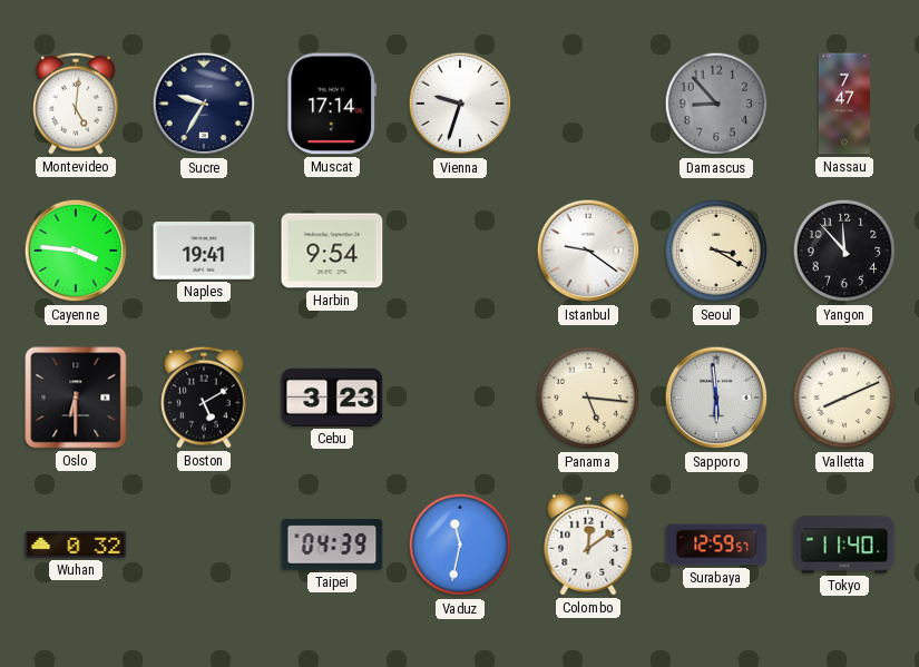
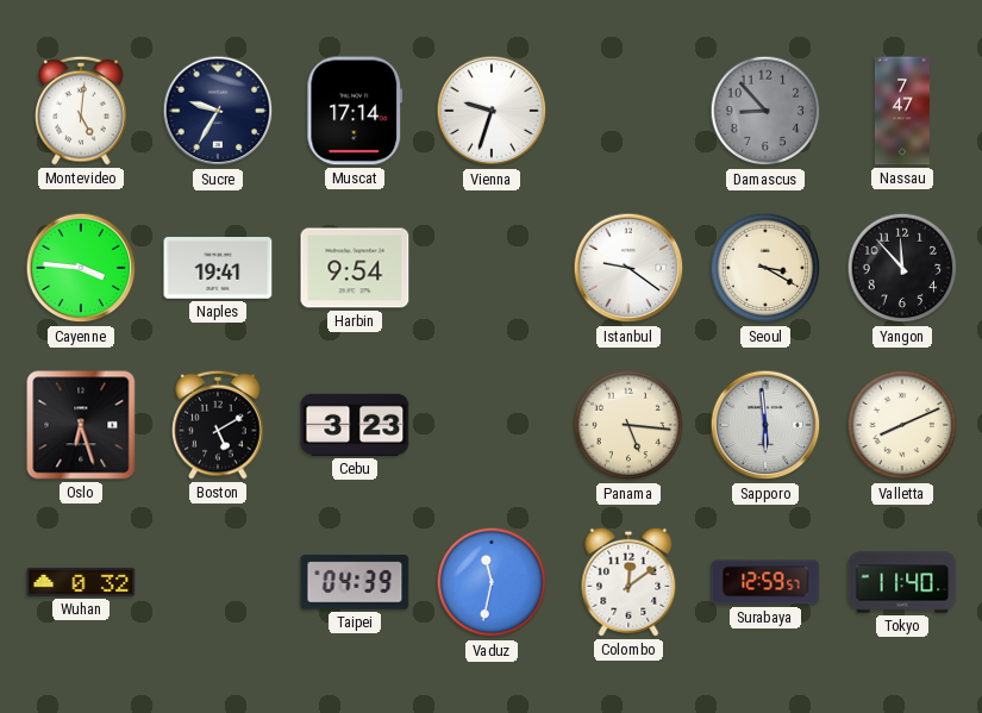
Oslo: 6:30 -> 6:27 (81, 425)
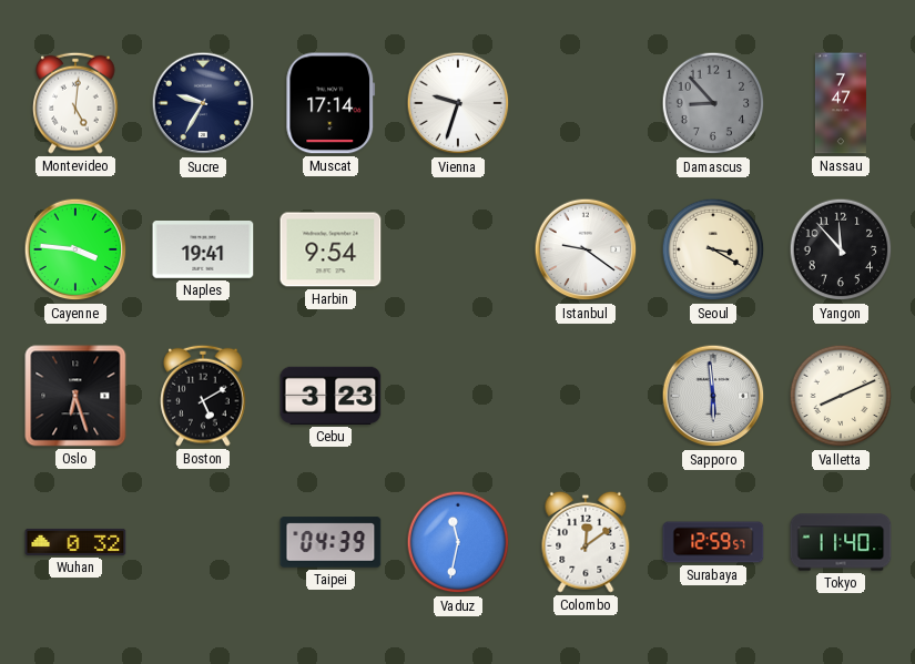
Panama: 5:16 -> none (628, 425)
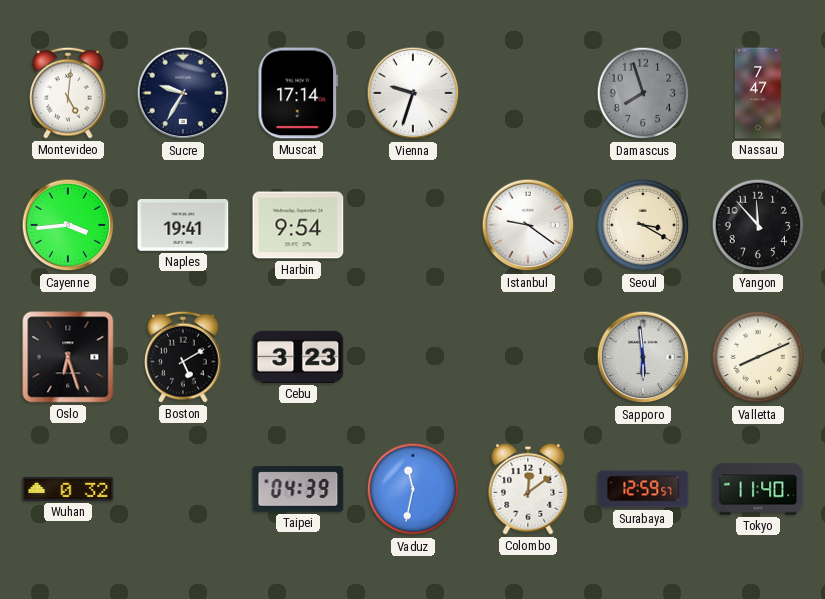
Damascus: 8:53 -> 7:57 (643, 93)
Cayenne: 3:46 -> 3:44 (68, 225)
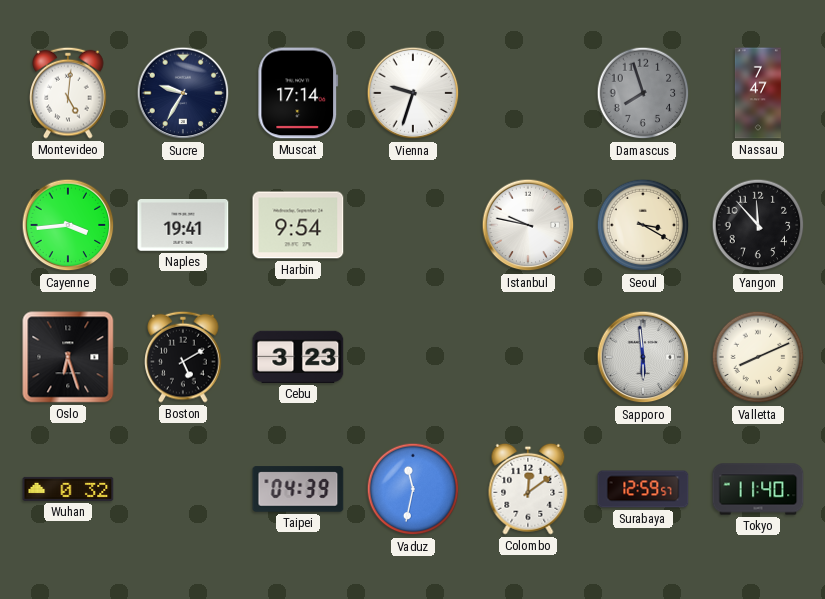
Istanbul: 9:21 -> 9:47 (528, 225)
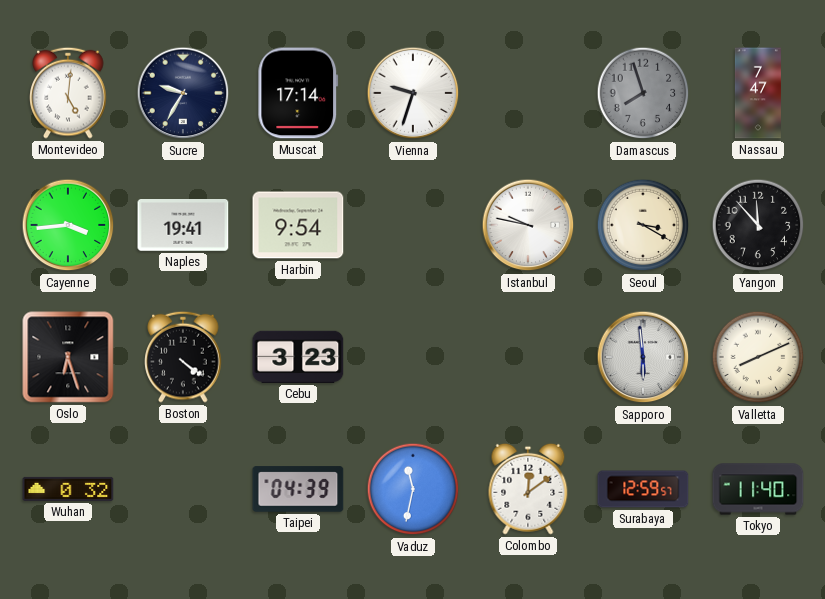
Boston: 5:10 -> 4:21 (183, 357)
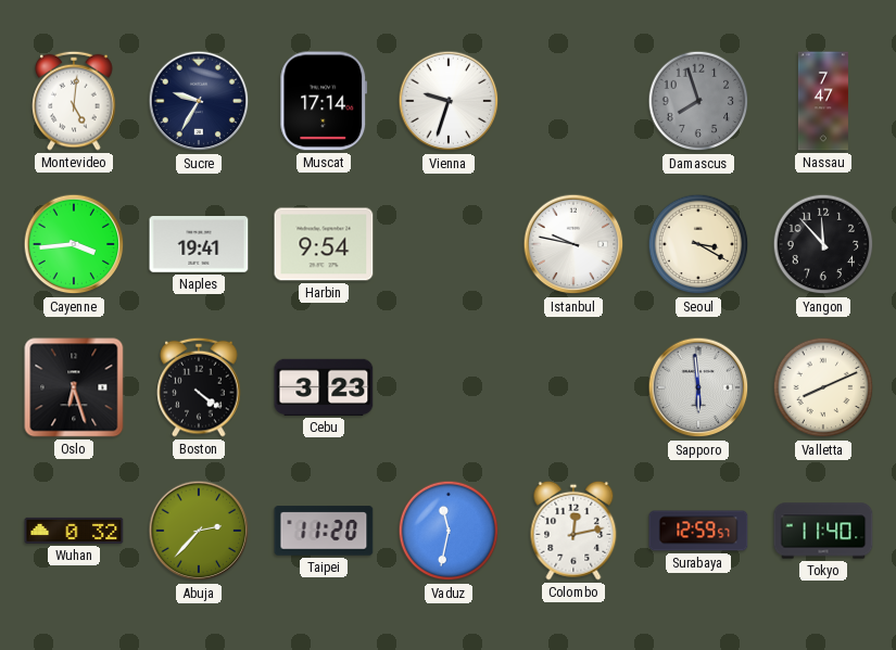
Abuja: none -> 2:37 (199, 531)
Taipei: 04:39 -> 11:20 (324, 531)
Colombo: 12:09 -> 12:13 (573, 531)
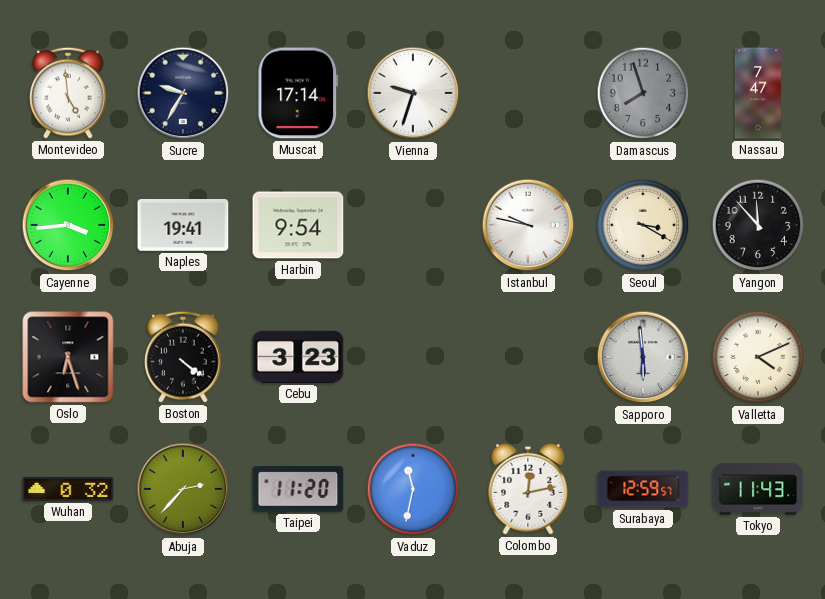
Montevideo: 5:01 -> 4:59 (68, 93)
Valletta: 8:11 -> 4:11 (758, 357)
Tokyo: 11:40 -> 11:43 (758, 489)
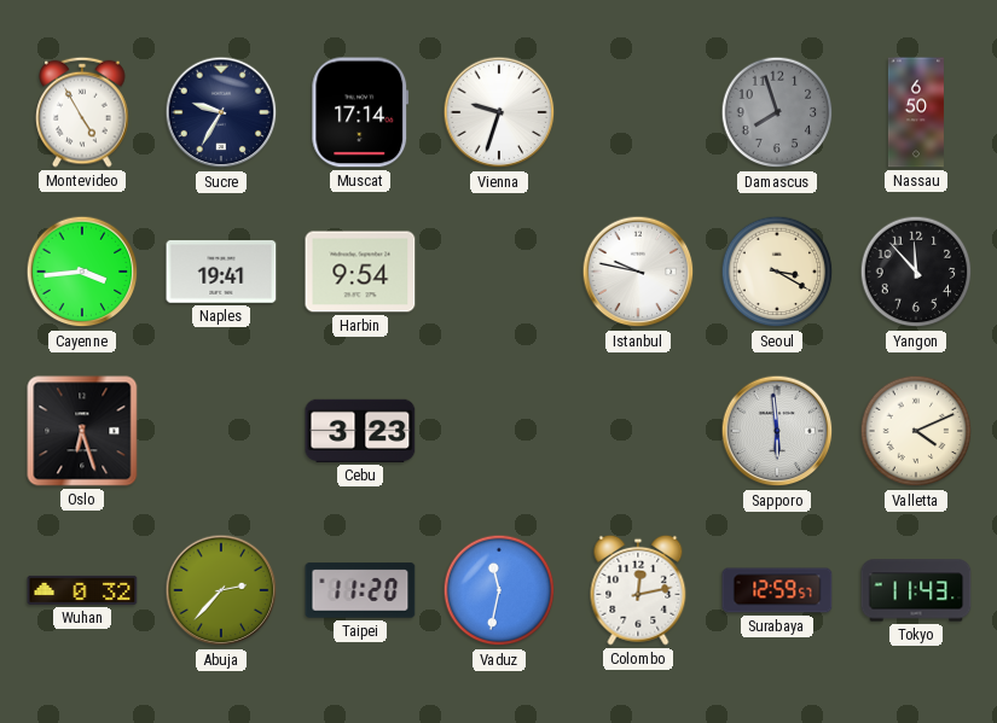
Montevideo: 4:59 -> 4:55 (82, 112)
Nassau: 7:47 -> 6:50 (916, 112)
Boston: 4:21 -> none (183, 357)
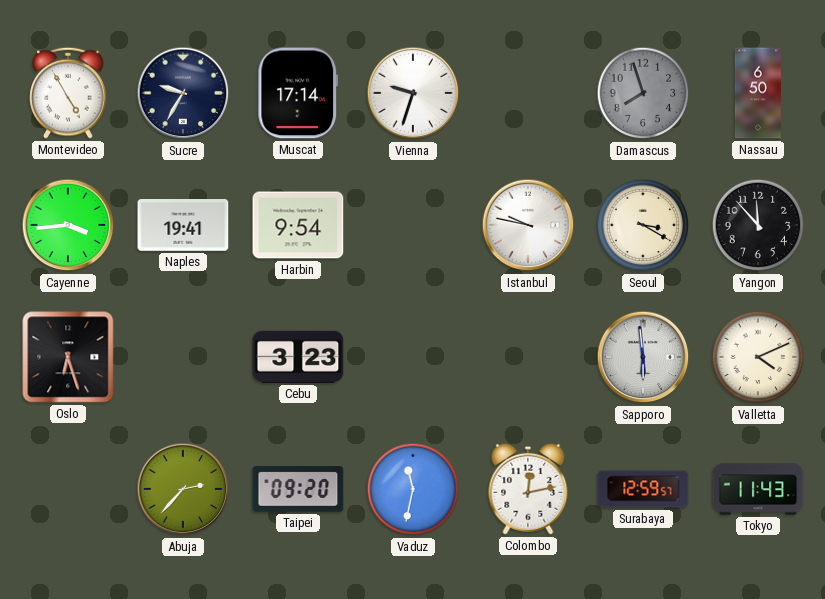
Wuhan: 0:32 -> none (82, 590)
Taipei: 11:20 -> 09:20 (298, 489)
